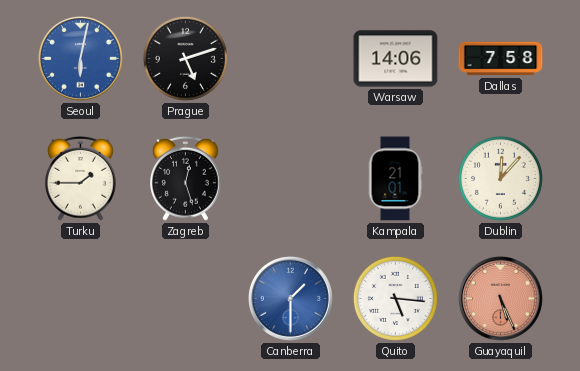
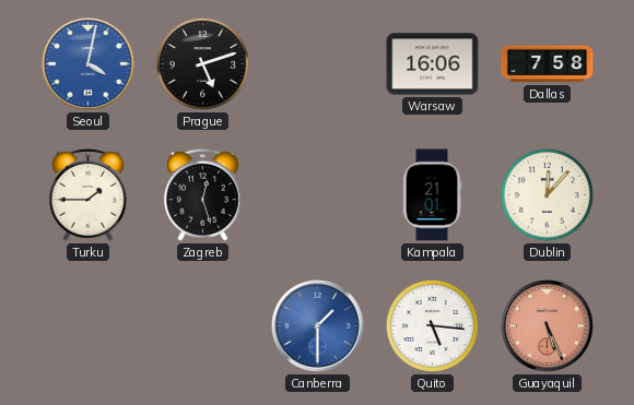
Seoul: 6:02 -> 4:02 (87, 63)
Warsaw: 14:06 -> 16:06 (433, 64)
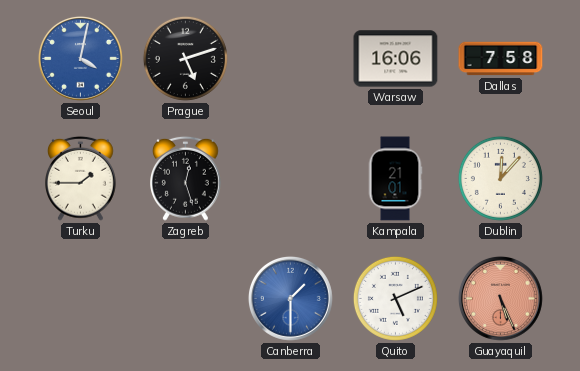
Quito: 5:16 -> 5:11 (395, 298)
